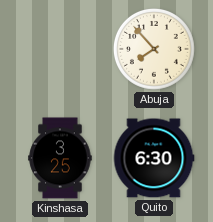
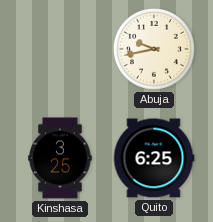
Abuja: 7:53 -> 9:43 (154, 49)
Quito: 6:30 -> 6:25 (154, 158)
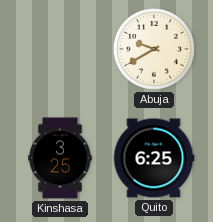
Abuja: 9:43 -> 9:40 (154, 49)
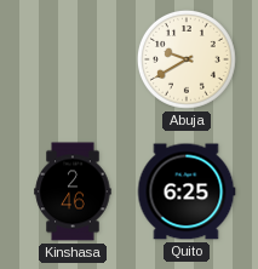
Kinshasa: 3:25 -> 2:46 (73, 191)
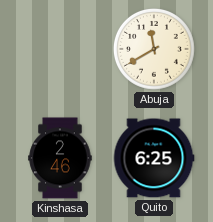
Abuja: 9:40 -> 11:40 (154, 49)
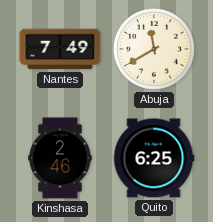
Nantes: none -> 7:49 (60, 49)
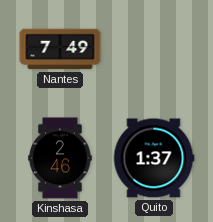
Abuja: 11:40 -> none (154, 49)
Quito: 6:25 -> 1:37 (154, 158)
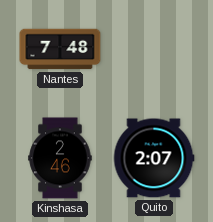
Nantes: 7:49 -> 7:48 (60, 49)
Quito: 1:37 -> 2:07 (154, 158)
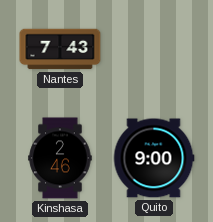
Nantes: 7:48 -> 7:43 (60, 49)
Quito: 2:07 -> 9:00 (154, 158)
